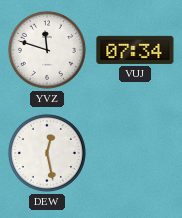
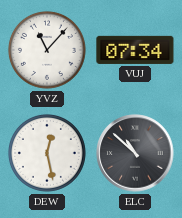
YVZ: 11:48 -> 11:07 (47, 50)
ELC: none -> 10:52 (135, 153)
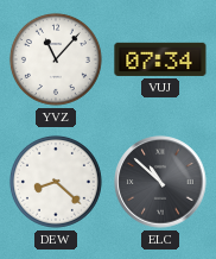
DEW: 12:28 -> 8:22 (56, 182)
